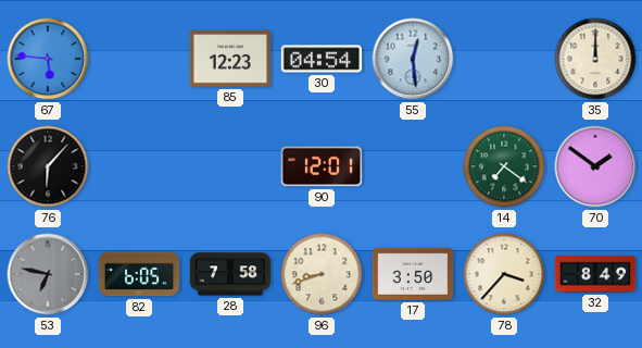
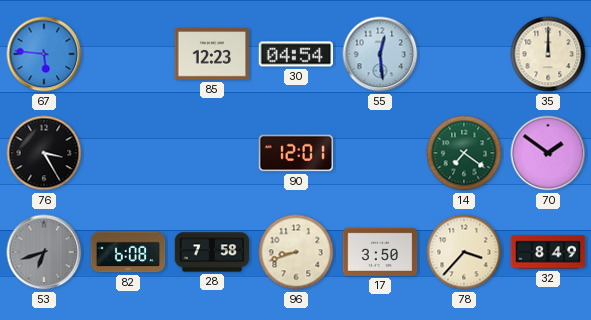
76: 6:07 -> 3:25 (44, 153)
53: 6:47 -> 6:42 (44, 252)
82: 6:05 -> 6:08 (128, 252)
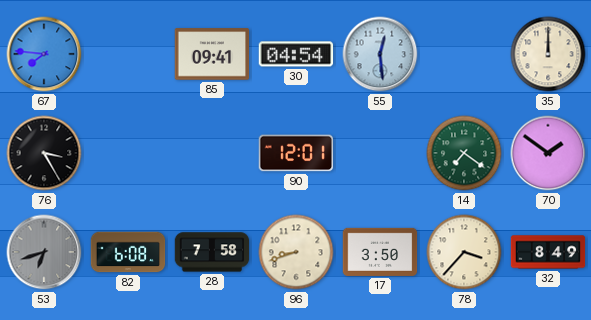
67: 5:46 -> 7:46 (44, 54)
85: 12:23 -> 09:41 (212, 54)
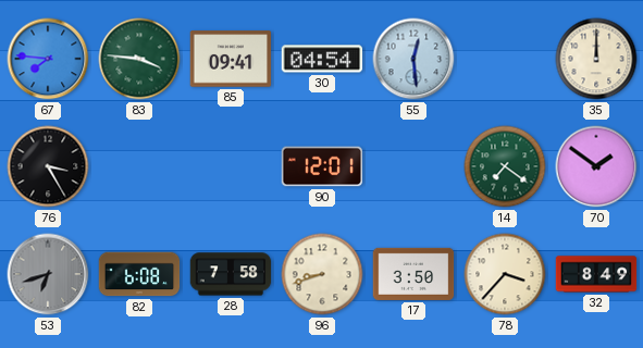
83: none -> 3:46 (139, 59)
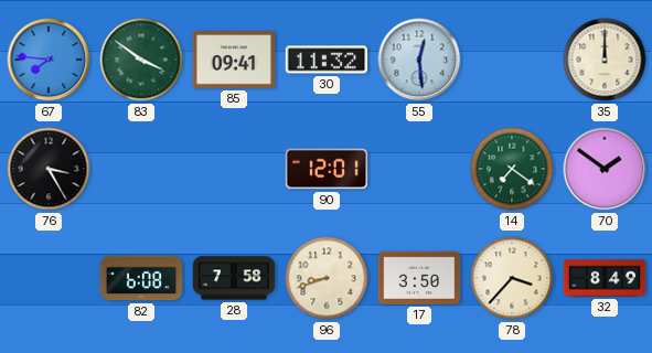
83: 3:46 -> 3:51 (141, 60)
30: 04:54 -> 11:32 (327, 60)
53: 6:42 -> none (48, 274)
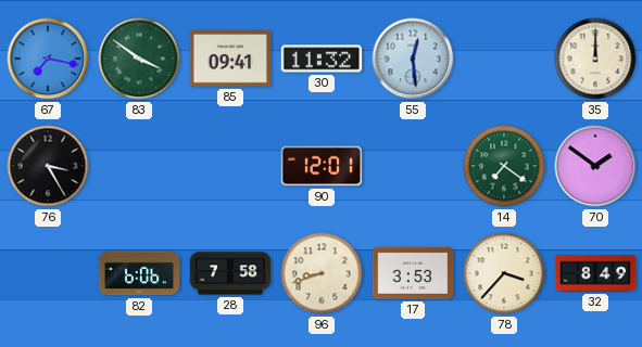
67: 7:46 -> 7:17 (48, 59)
82: 6:08 -> 6:06 (139, 273)
17: 3:50 -> 3:53 (413, 273)
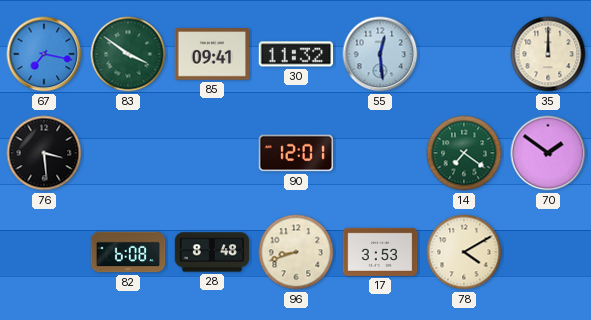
76: 3:25 -> 3:29 (44, 153)
82: 6:06 -> 6:08 (128, 252)
28: 7:58 -> 8:48 (212, 252)
78: 3:37 -> 4:10 (464, 252)
32: 8:49 -> none (595, 273)
